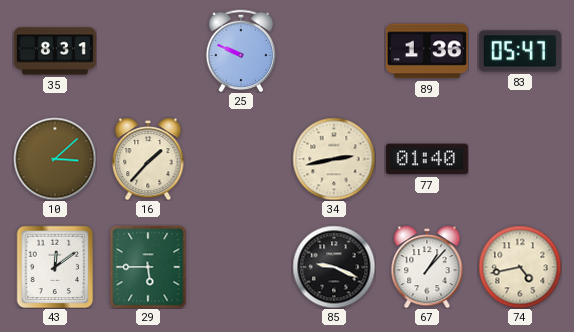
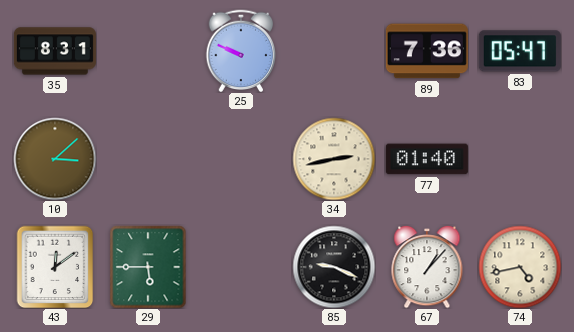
89: 1:36 -> 7:36 (427, 51)
16: 1:37 -> none (148, 159)
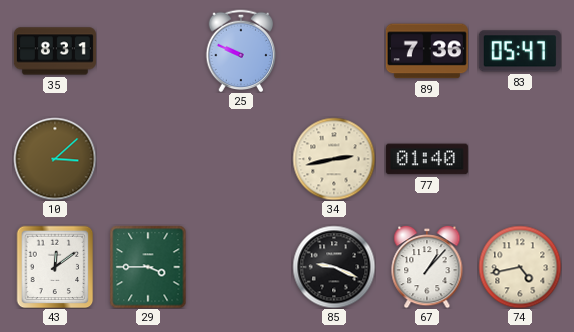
29: 5:45 -> 3:45 (148, 267)
